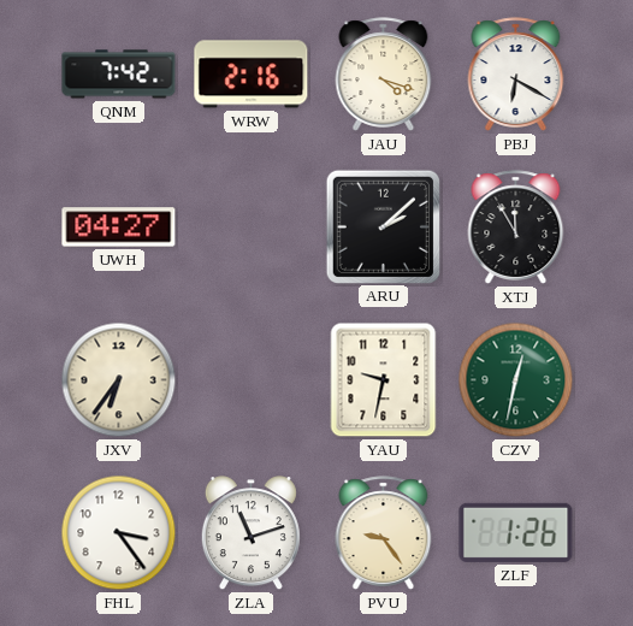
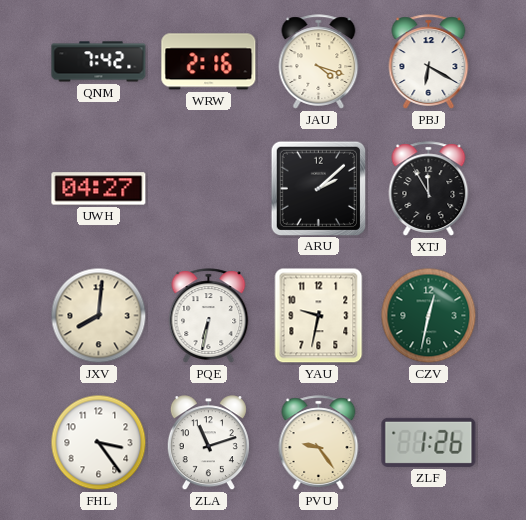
JXV: 6:36 -> 8:01 (99, 316)
PQE: none -> 6:32 (209, 316)
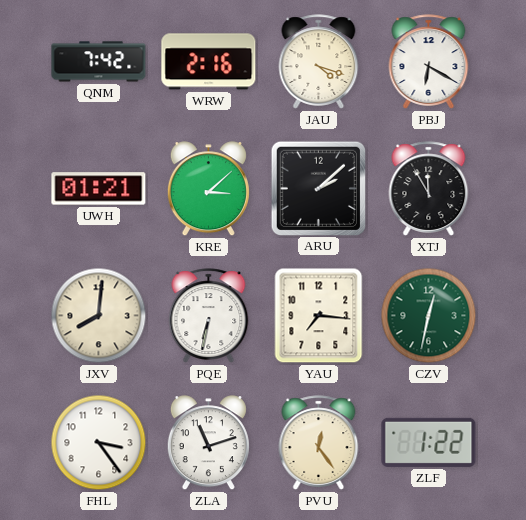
UWH: 04:27 -> 01:21 (99, 189)
KRE: none -> 3:08 (208, 189)
YAU: 9:32 -> 7:16 (319, 316)
PVU: 9:24 -> 12:24 (319, 443)
ZLF: 1:26 -> 1:22 (429, 442)
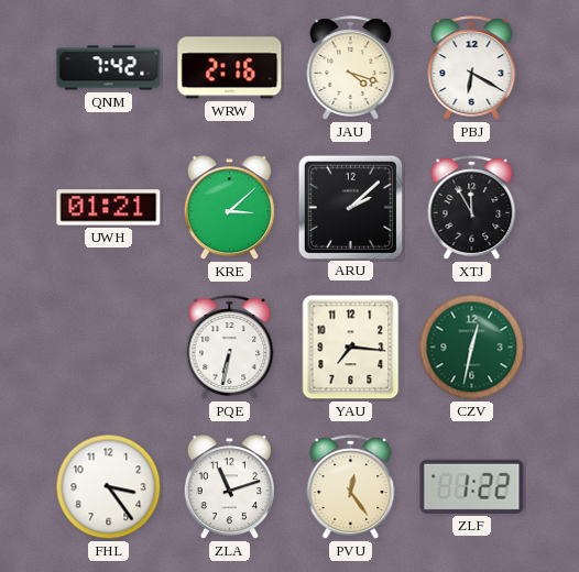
JXV: 8:01 -> none (99, 316)
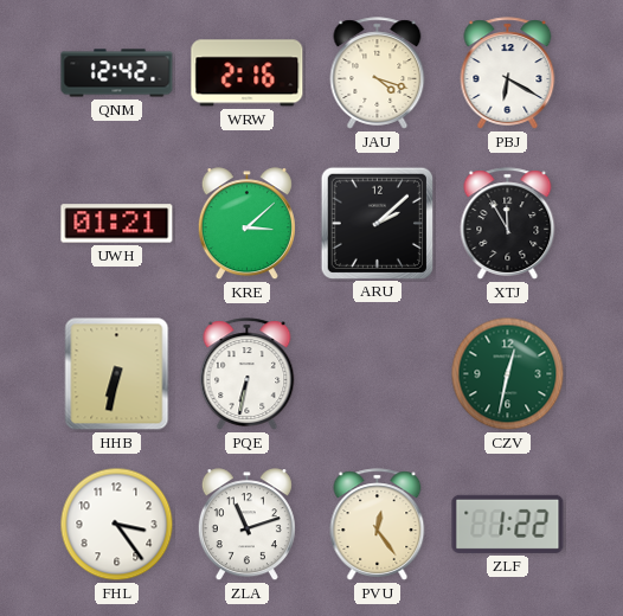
QNM: 7:42 -> 12:42 (117, 73)
HHB: none -> 6:32 (117, 374)
YAU: 7:16 -> none (351, 348)
